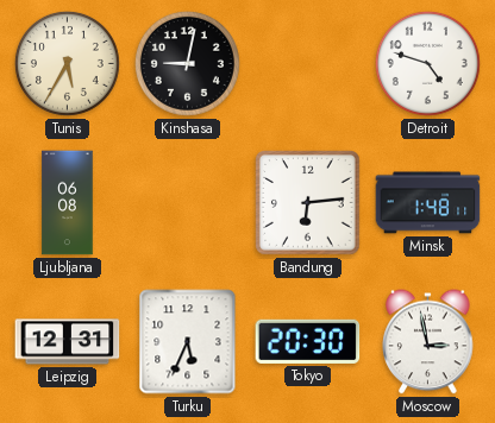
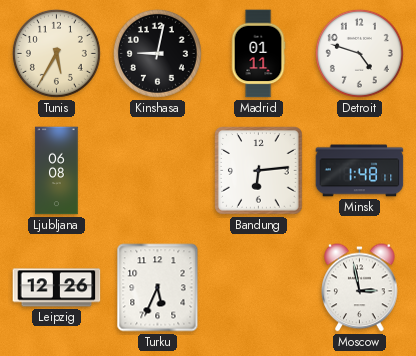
Madrid: none -> 01:11 (258, 54)
Leipzig: 12:31 -> 12:26 (57, 288)
Tokyo: 20:30 -> none (308, 341)
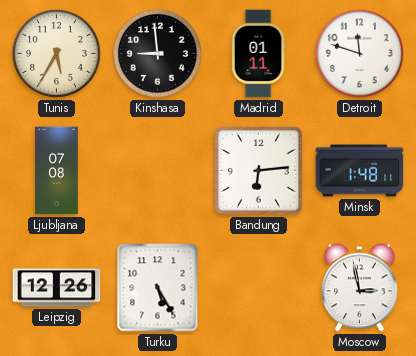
Kinshasa: 9:02 -> 8:59 (157, 53)
Detroit: 4:48 -> 11:48 (359, 53)
Ljubljana: 06:08 -> 07:08 (57, 171)
Turku: 5:34 -> 5:25 (158, 288)
